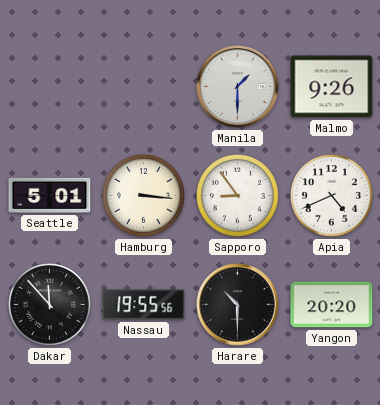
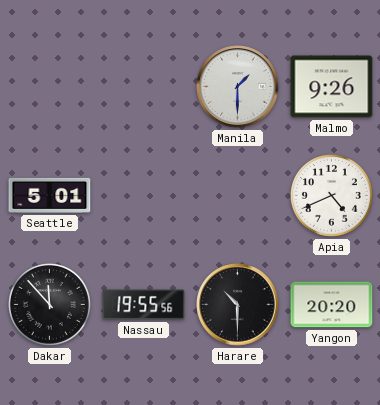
Hamburg: 3:16 -> none (144, 196)
Sapporo: 8:54 -> none (238, 196)
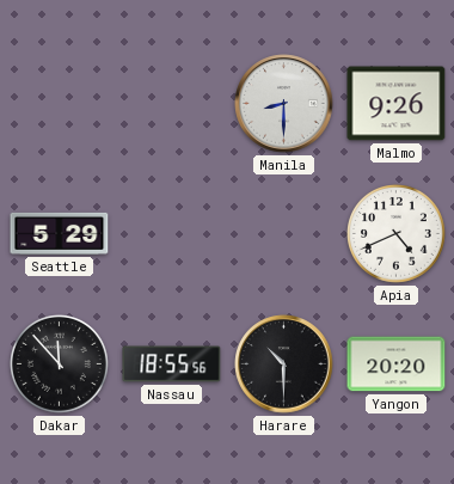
Manila: 1:30 -> 8:30 (284, 104)
Seattle: 5:01 -> 5:29 (60, 233)
Nassau: 19:55 -> 18:55 (172, 364)
